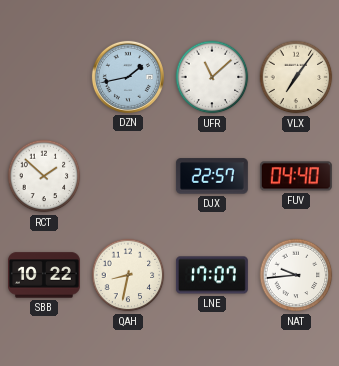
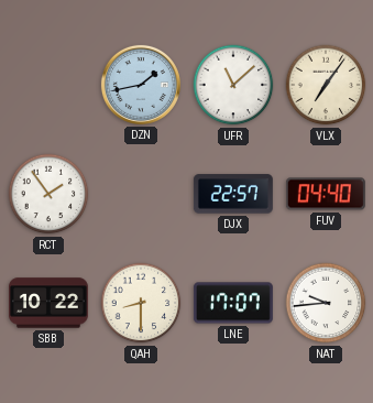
RCT: 1:52 -> 1:54 (48, 194)
QAH: 8:32 -> 8:30 (141, 303)
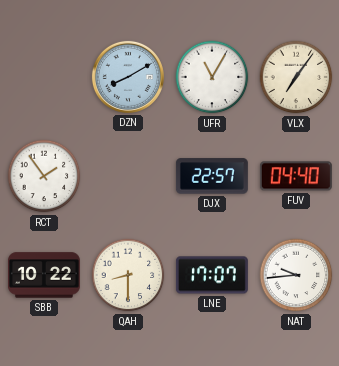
DZN: 1:43 -> 8:10 (128, 77)
UFR: 11:08 -> 11:05 (212, 77)
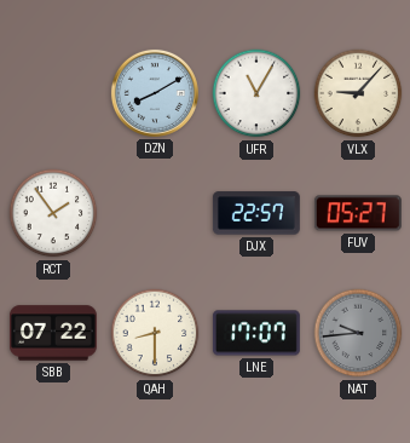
VLX: 7:06 -> 9:07 (358, 93)
FUV: 04:40 -> 05:27 (358, 213)
SBB: 10:22 -> 07:22 (53, 333)
NAT dial: white -> grey (358, 333)
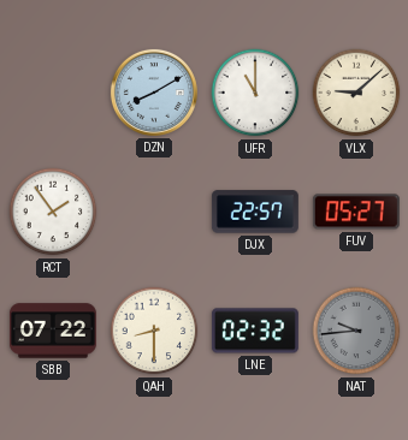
UFR: 11:05 -> 11:00 (255, 93)
VLX: 9:07 -> 9:08 (356, 93)
LNE: 17:07 -> 02:32 (255, 331)
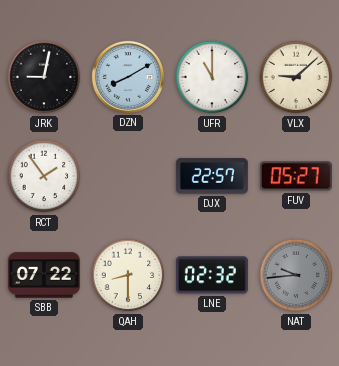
JRK: none -> 9:02 (44, 77)
